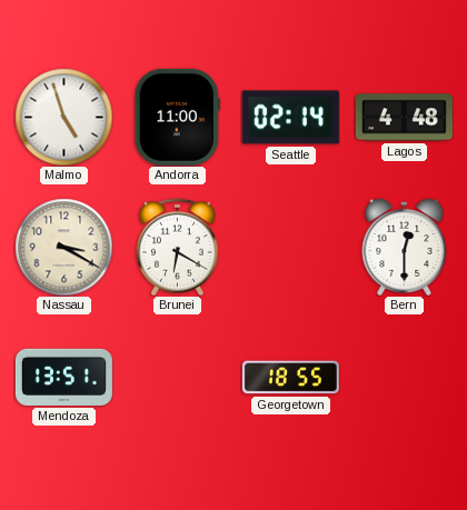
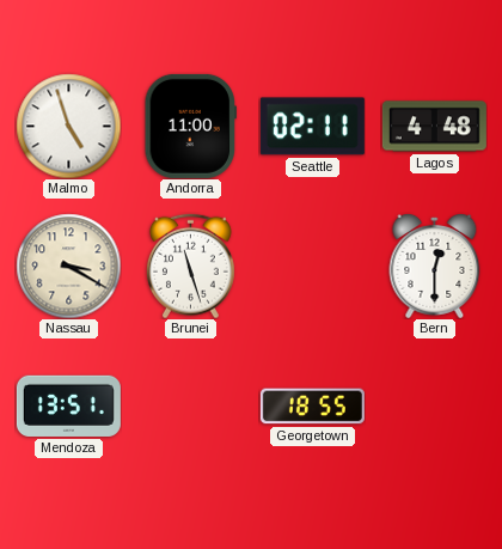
Seattle: 02:14 -> 02:11 (312, 127)
Brunei: 6:20 -> 11:27 (190, 266)
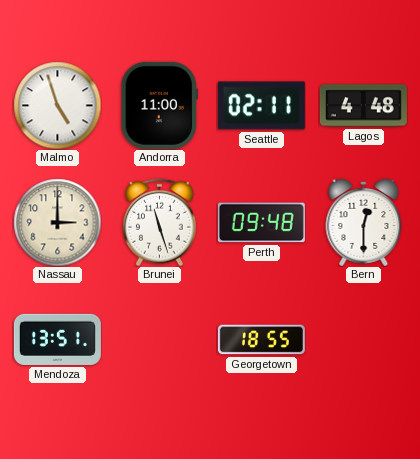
Nassau: 3:20 -> 3:00 (57, 222)
Perth: none -> 09:48 (261, 223)
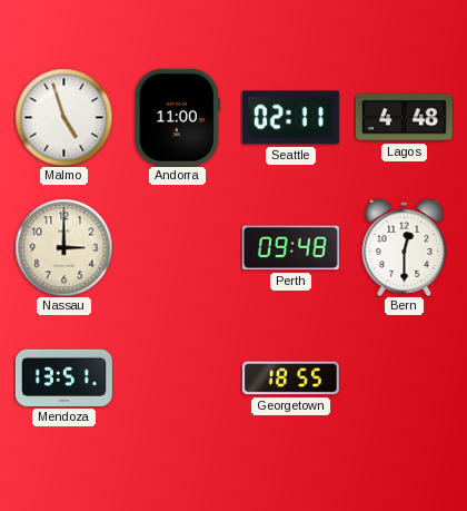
Brunei: 11:27 -> none (159, 222)
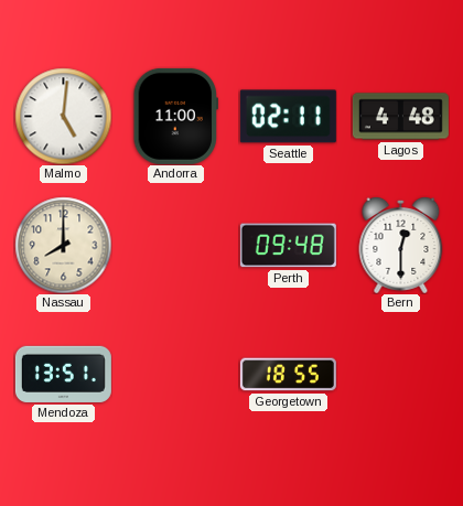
Malmo: 4:57 -> 5:01 (63, 116)
Nassau: 3:00 -> 8:00 (63, 245)
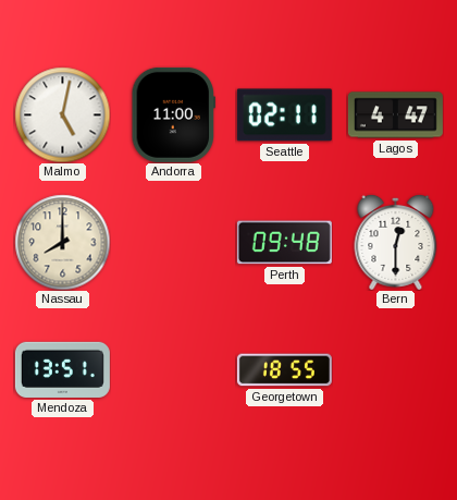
Malmo: 5:01 -> 5:02 (62, 114)
Lagos: 4:48 -> 4:47 (395, 115)
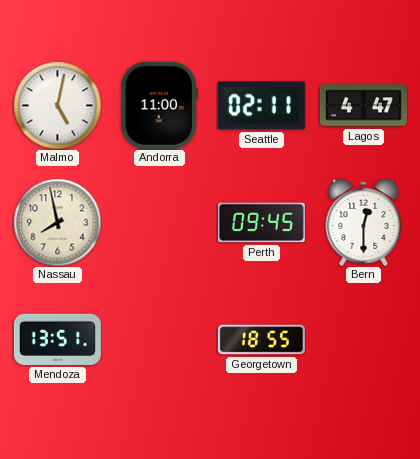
Nassau: 8:00 -> 7:58 (57, 222)
Perth: 09:48 -> 09:45 (261, 223)
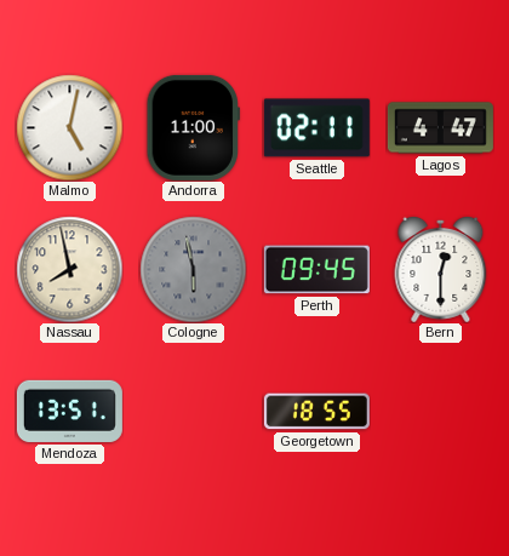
Cologne: none -> 5:58 (193, 269)
